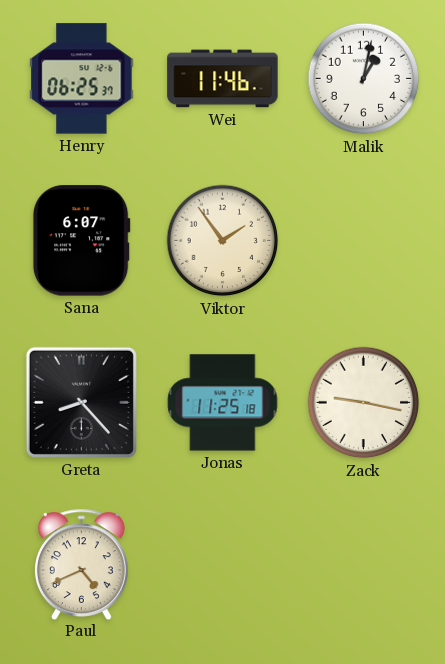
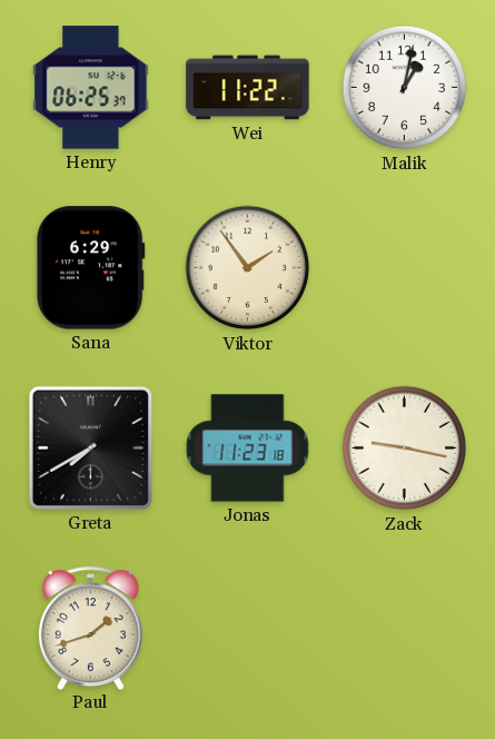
Wei: 11:46 -> 11:22 (248, 88)
Sana: 6:07 -> 6:29 (90, 268)
Greta: 8:23 -> 7:40 (90, 447)
Jonas: 11:25 -> 11:23 (248, 449)
Paul: 4:41 -> 1:42 (90, 628)
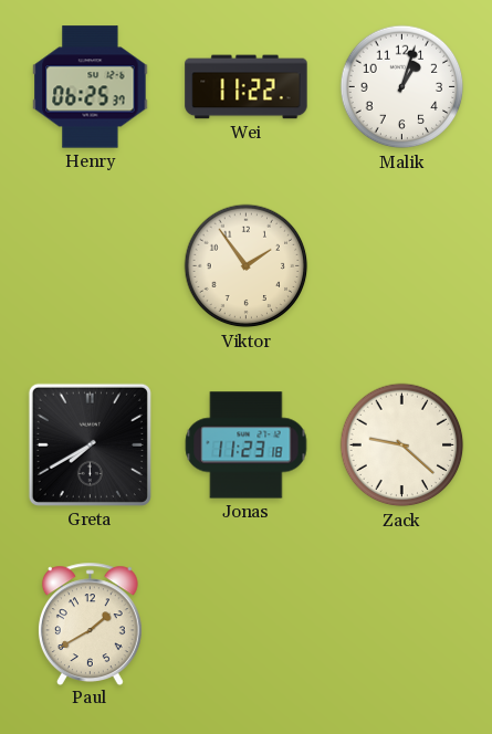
Malik: 1:02 -> 1:03 (402, 87)
Sana: 6:29 -> none (90, 268)
Zack: 9:17 -> 9:22 (402, 445)
Paul: 1:42 -> 1:40 (90, 623)
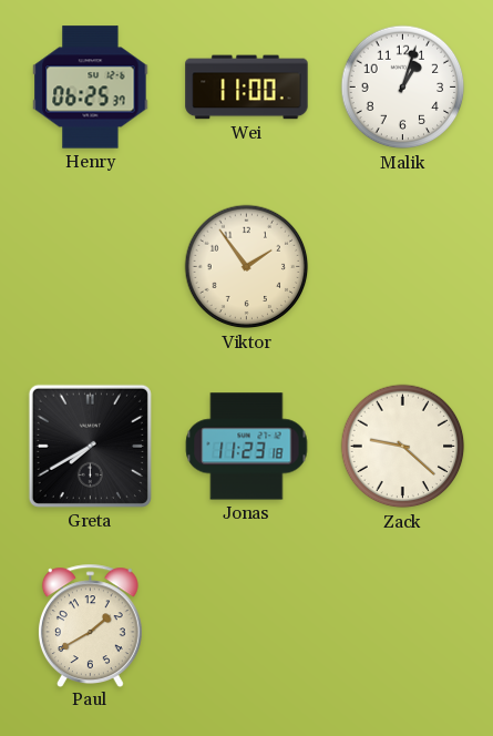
Wei: 11:22 -> 11:00 (247, 88)
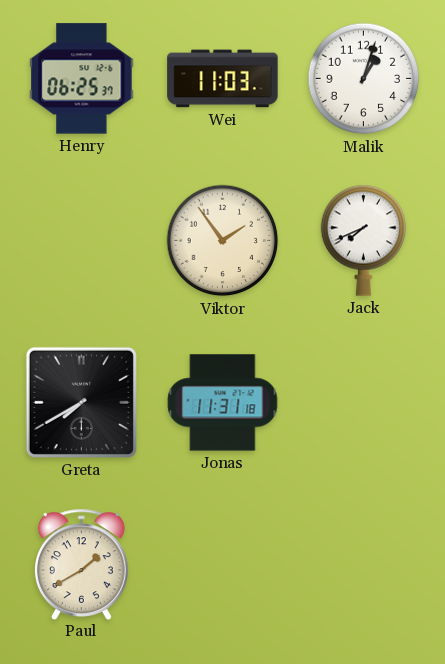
Wei: 11:00 -> 11:03 (223, 79)
Jack: none -> 7:41 (364, 240)
Jonas: 11:23 -> 11:31 (223, 403)
Zack: 9:22 -> none (403, 447)
